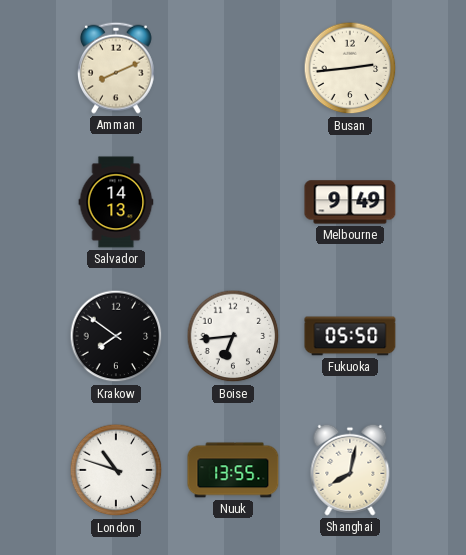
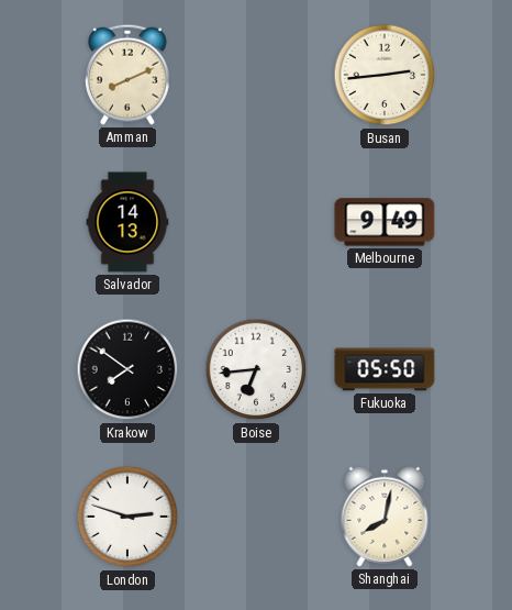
London: 10:48 -> 2:48 (127, 517)
Nuuk: 13:55 -> none (233, 470)
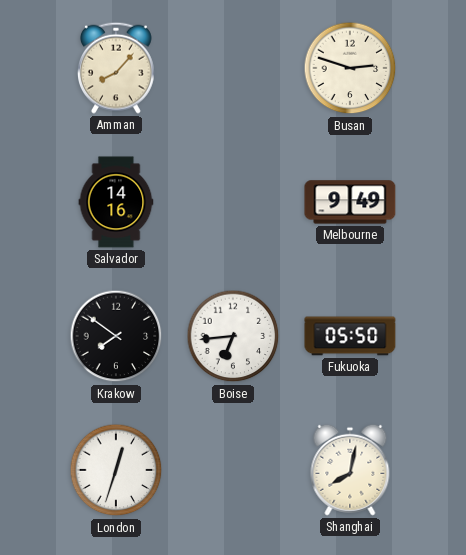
Amman: 8:11 -> 8:07 (117, 68)
Busan: 2:44 -> 2:48 (350, 68)
Salvador: 14:13 -> 14:16 (116, 202)
London: 2:48 -> 12:33 (116, 470)
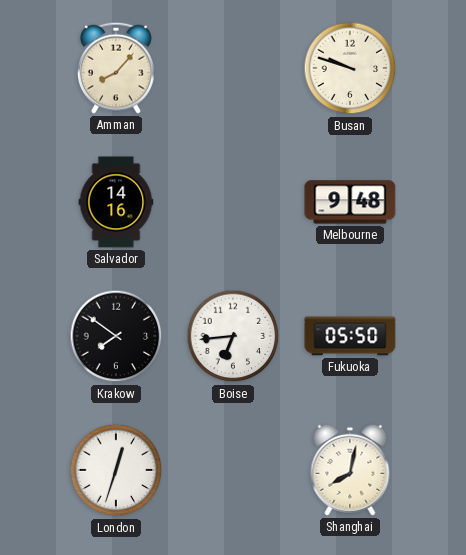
Busan: 2:48 -> 9:48 (350, 68)
Melbourne: 9:49 -> 9:48 (350, 202)
